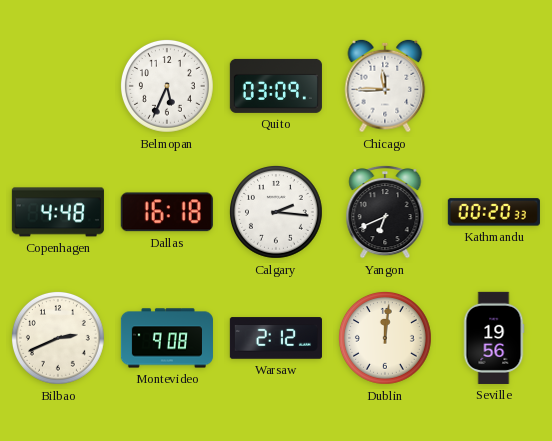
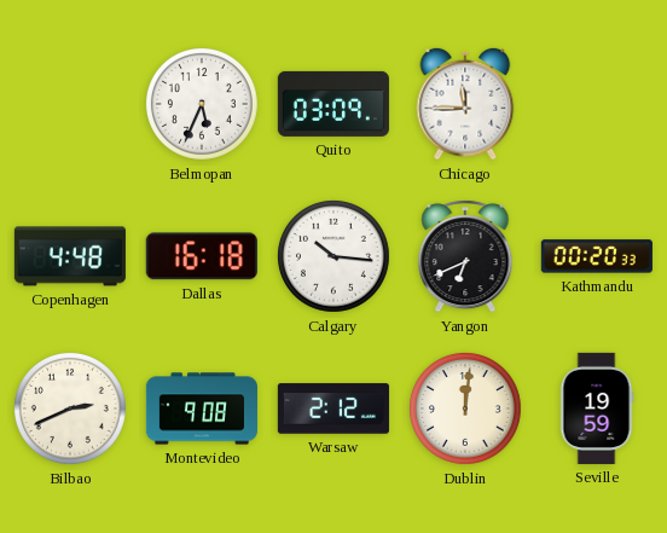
Calgary: 2:16 -> 10:16 (333, 256)
Seville: 19:56 -> 19:59 (597, 409)
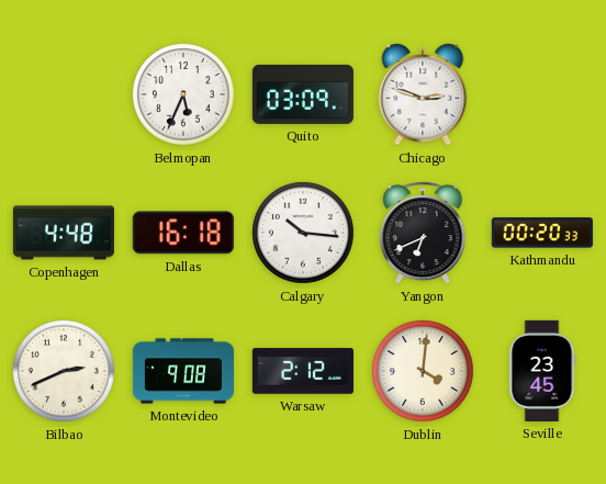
Chicago: 11:45 -> 2:48 (423, 94)
Dublin: 12:01 -> 4:01 (423, 371)
Seville: 19:59 -> 23:45 (542, 371)
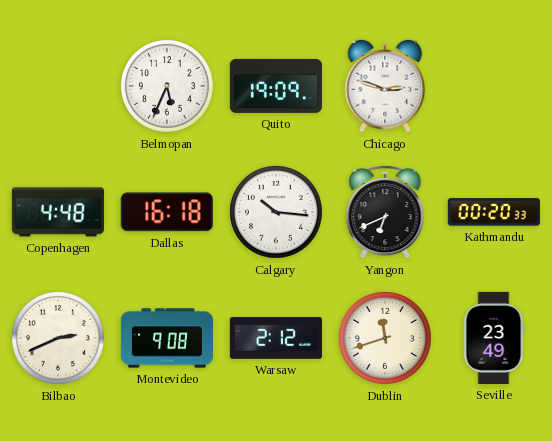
Quito: 03:09 -> 19:09 (276, 86)
Dublin: 4:01 -> 11:42 (385, 338)
Seville: 23:45 -> 23:49 (494, 338)
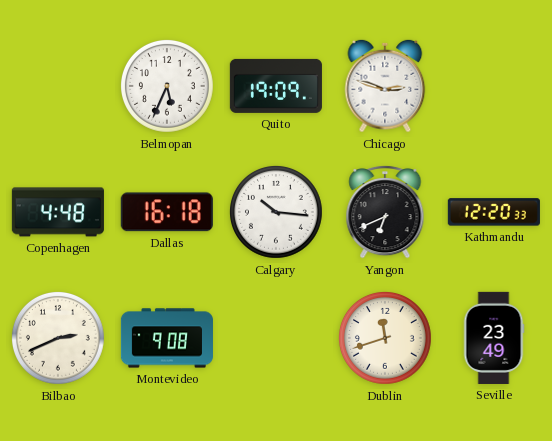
Kathmandu: 00:20 -> 12:20 (494, 212)
Warsaw: 2:12 -> none (276, 338)
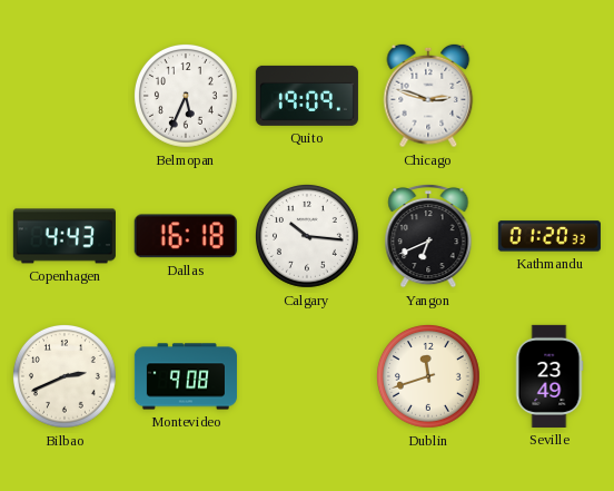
Copenhagen: 4:48 -> 4:43 (65, 236)
Kathmandu: 12:20 -> 01:20 (549, 236)
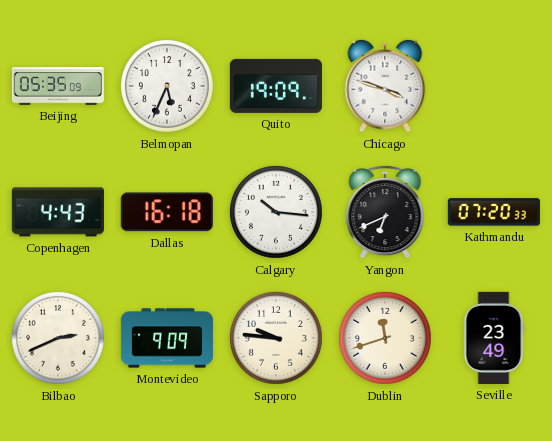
Beijing: none -> 05:35 (58, 86)
Chicago: 2:48 -> 3:48 (385, 86)
Kathmandu: 01:20 -> 07:20 (494, 212)
Montevideo: 9:08 -> 9:09 (167, 338)
Sapporo: none -> 9:46 (276, 338)
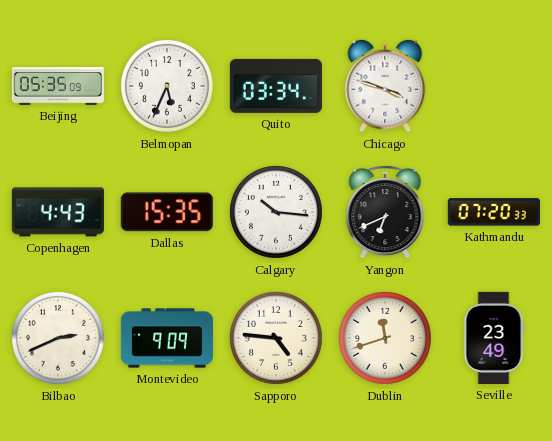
Quito: 19:09 -> 03:34 (276, 86)
Dallas: 16:18 -> 15:35 (167, 212)
Sapporo: 9:46 -> 4:46 (276, 338)
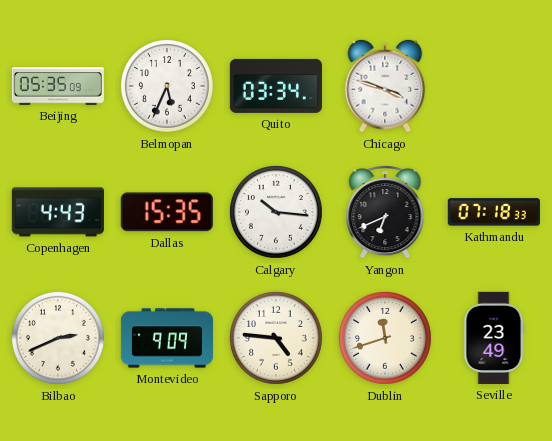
Kathmandu: 07:20 -> 07:18 (494, 212)
